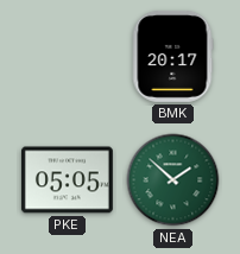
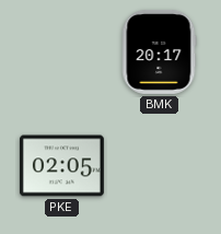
PKE: 05:05 -> 02:05 (61, 166)
NEA: 1:52 -> none (173, 180)
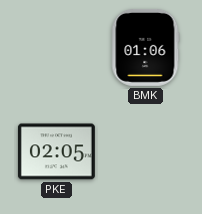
BMK: 20:17 -> 01:06 (145, 47)
